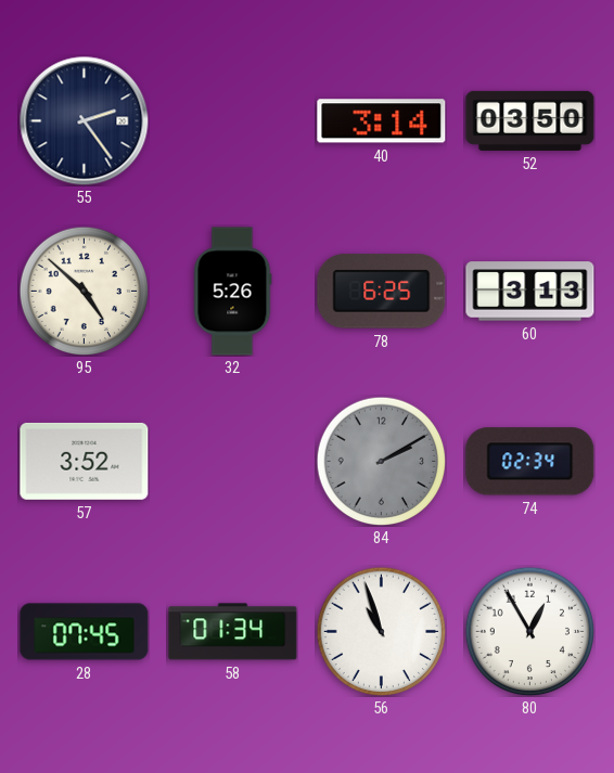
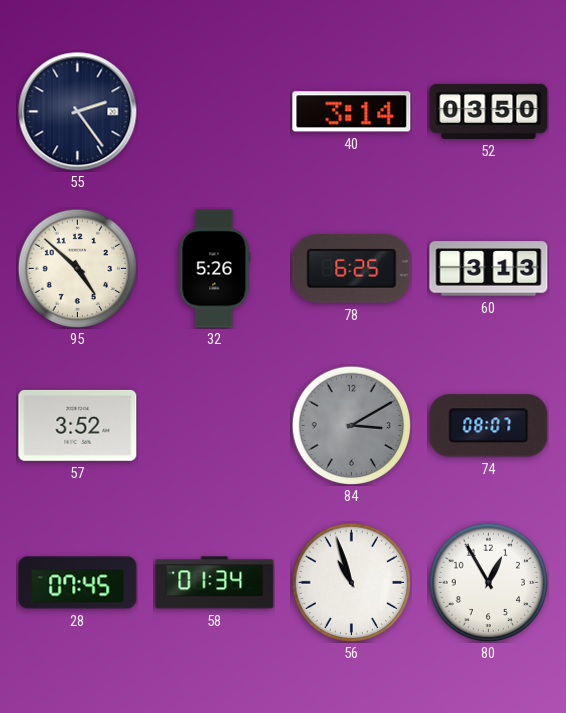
84: 2:10 -> 3:10 (351, 425)
74: 02:34 -> 08:07 (489, 426)
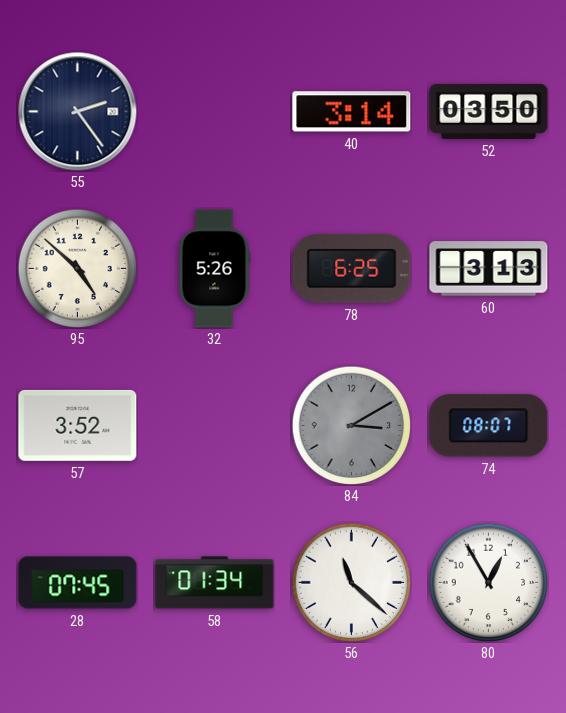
56: 10:57 -> 11:22 (351, 582)
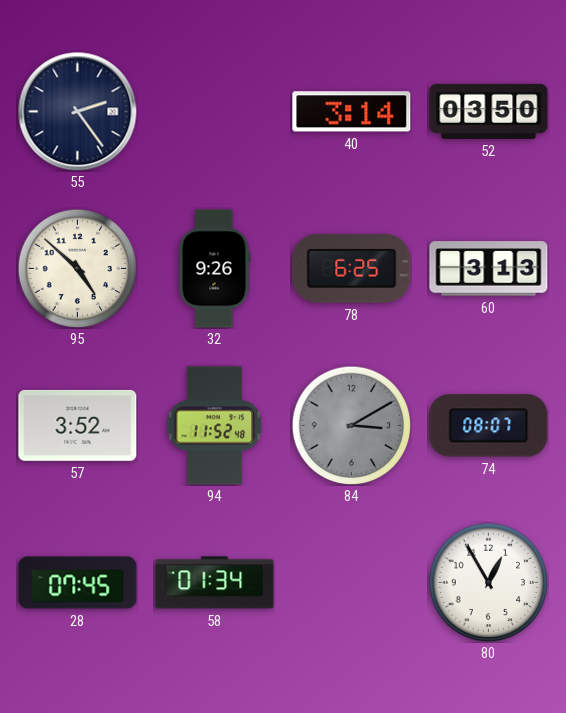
32: 5:26 -> 9:26 (214, 269)
94: none -> 11:52 (215, 426)
56: 11:22 -> none (351, 582)
